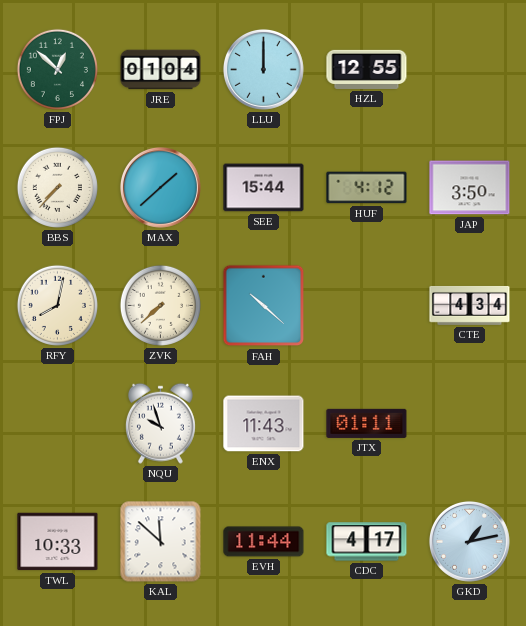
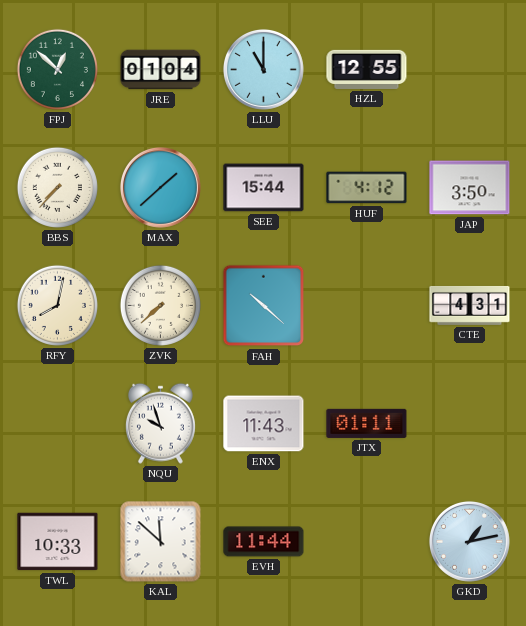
LLU: 12:00 -> 11:00 (263, 69)
CTE: 4:34 -> 4:31 (470, 305)
CDC: 4:17 -> none (367, 542)
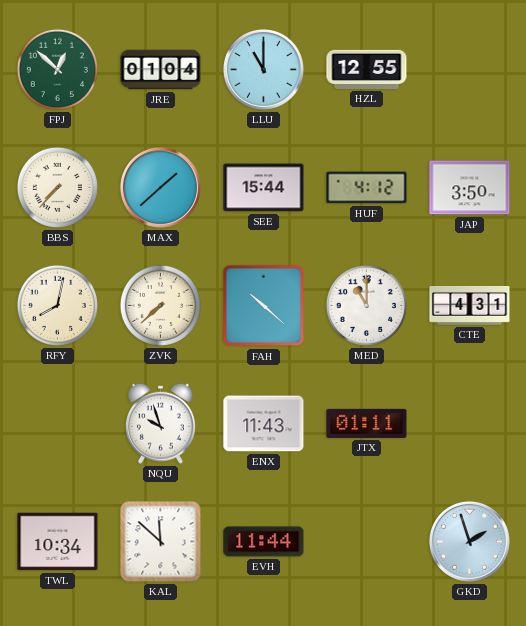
MED: none -> 11:00 (366, 305)
TWL: 10:33 -> 10:34 (58, 542)
GKD: 1:13 -> 1:57 (469, 541)
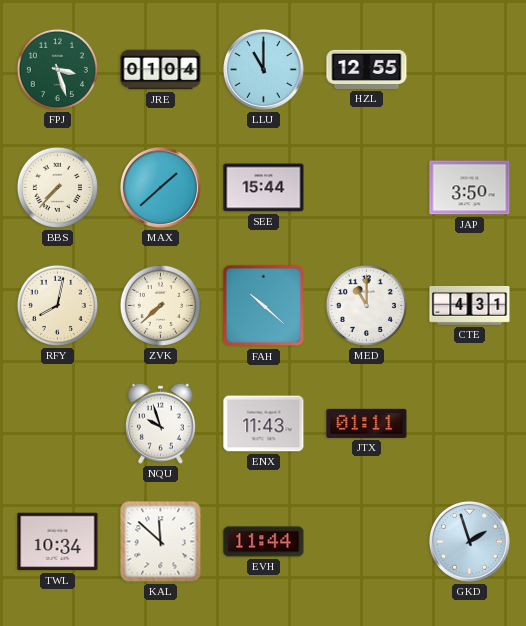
FPJ: 12:52 -> 3:27 (57, 69)
HUF: 4:12 -> none (367, 188)
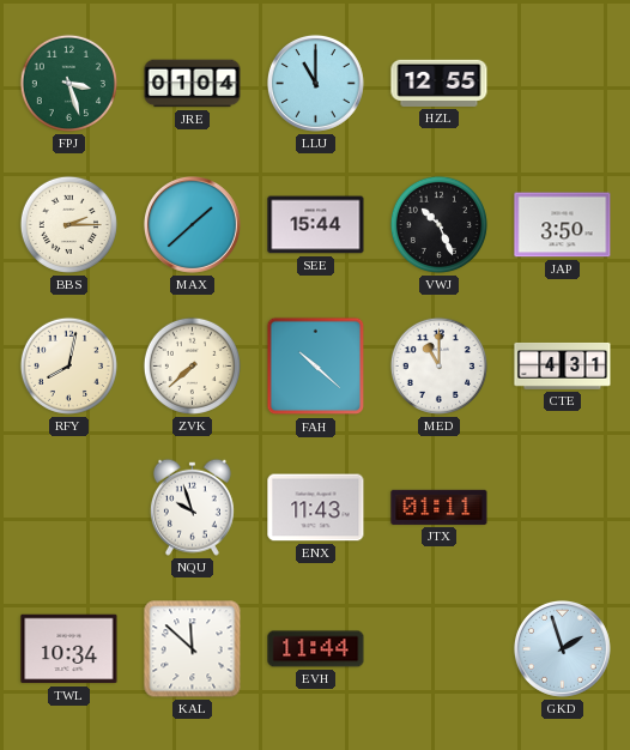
BBS: 7:37 -> 2:15 (68, 224)
VWJ: none -> 10:26 (438, 224)
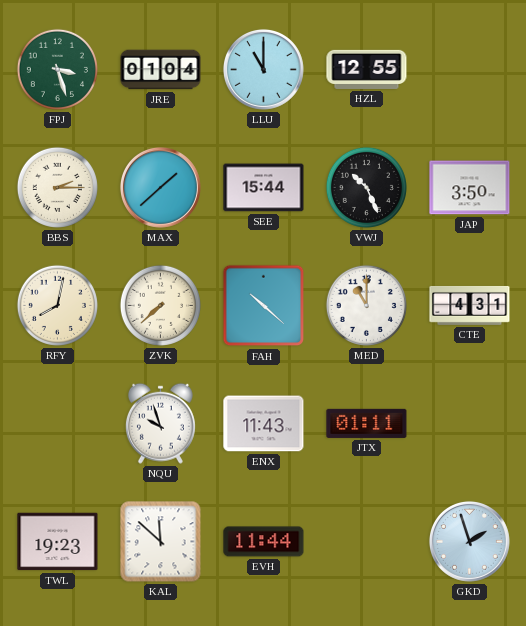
TWL: 10:34 -> 19:23 (58, 542)
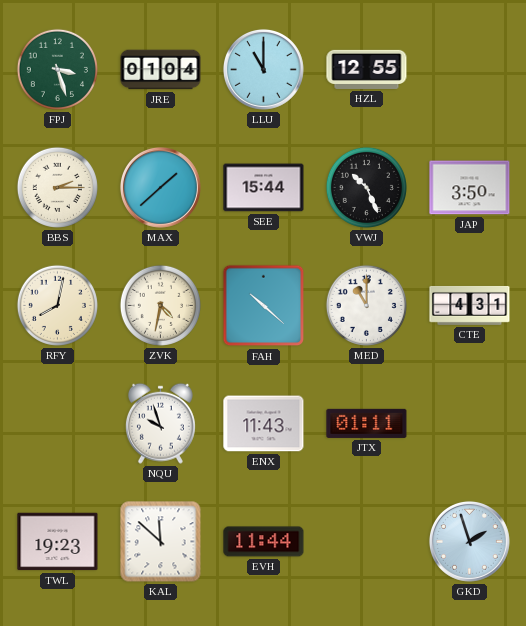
ZVK: 7:38 -> 4:32 (160, 305)
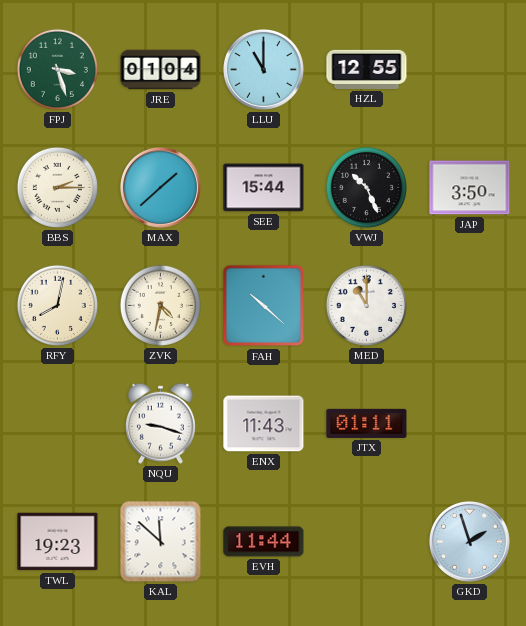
CTE: 4:31 -> none (470, 305)
NQU: 9:57 -> 9:18 (160, 423)
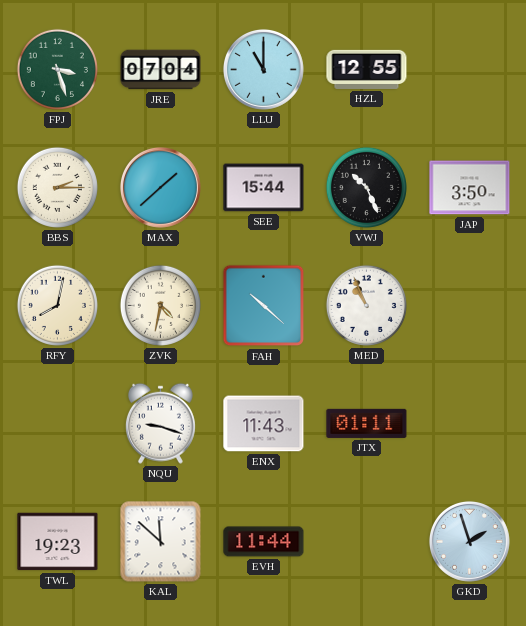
JRE: 01:04 -> 07:04 (161, 70)
MED: 11:00 -> 10:56 (366, 305)
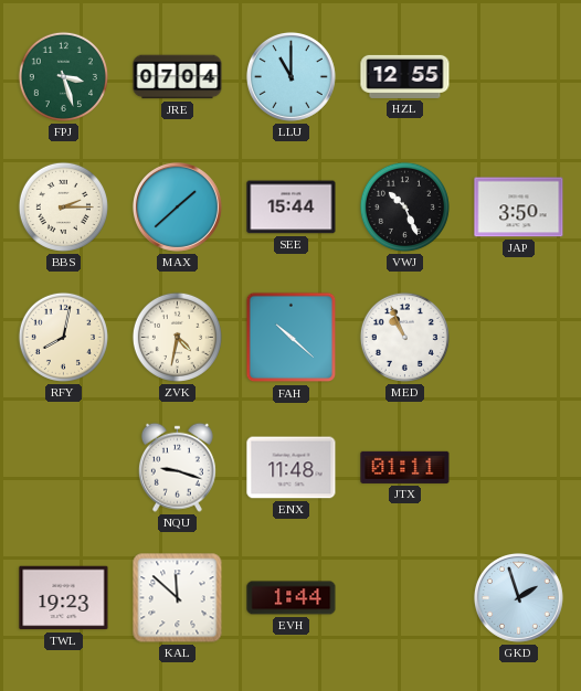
ENX: 11:43 -> 11:48 (292, 468)
EVH: 11:44 -> 1:44 (292, 598)
